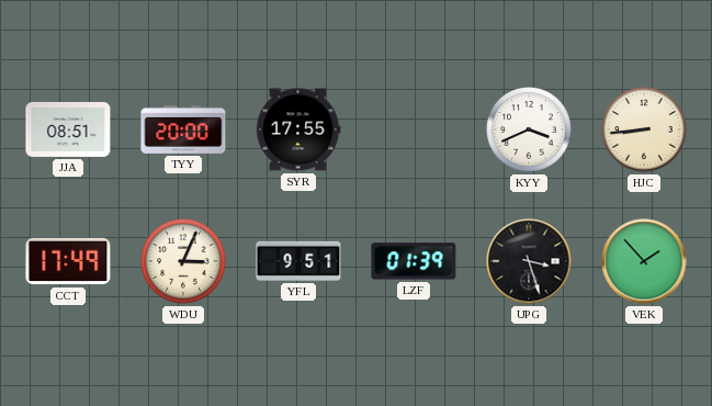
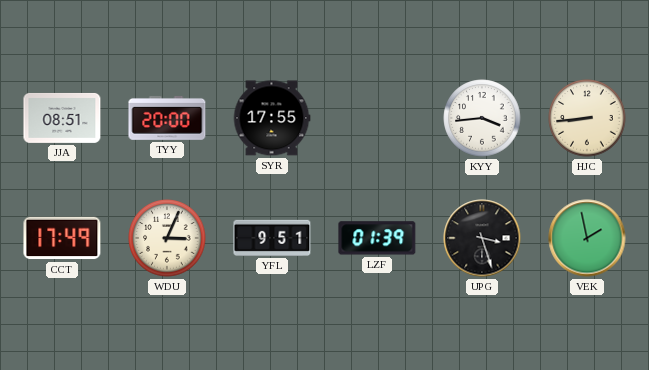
KYY: 3:41 -> 3:44 (482, 118)
VEK: 1:53 -> 1:58 (587, 238)
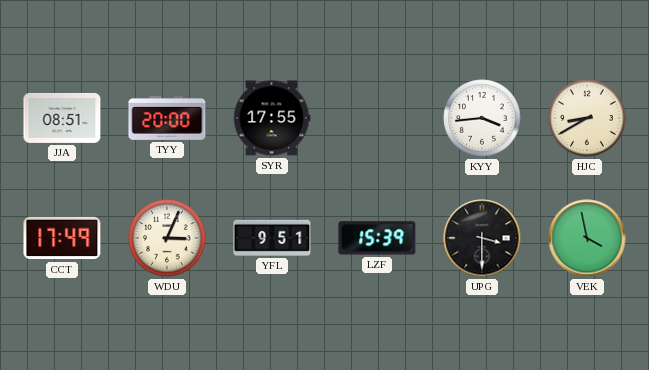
HJC: 8:44 -> 8:40 (587, 118)
LZF: 01:39 -> 15:39 (377, 238)
UPG: 3:27 -> 3:30 (482, 238)
VEK: 1:58 -> 3:58 (587, 238)
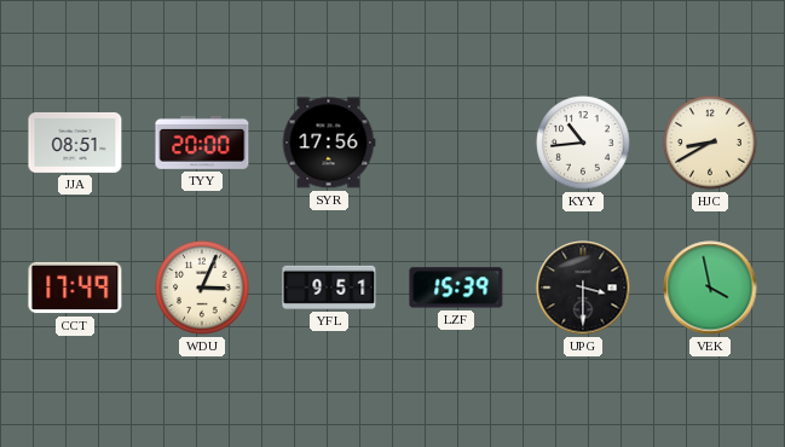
SYR: 17:55 -> 17:56 (329, 143)
KYY: 3:44 -> 10:44 (583, 143)
